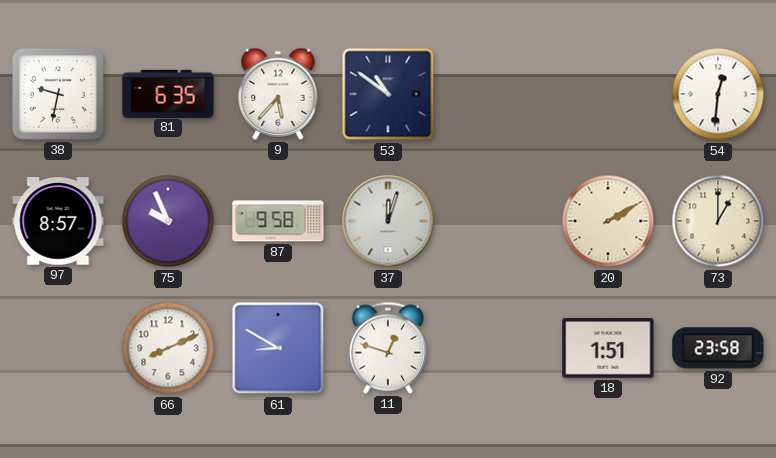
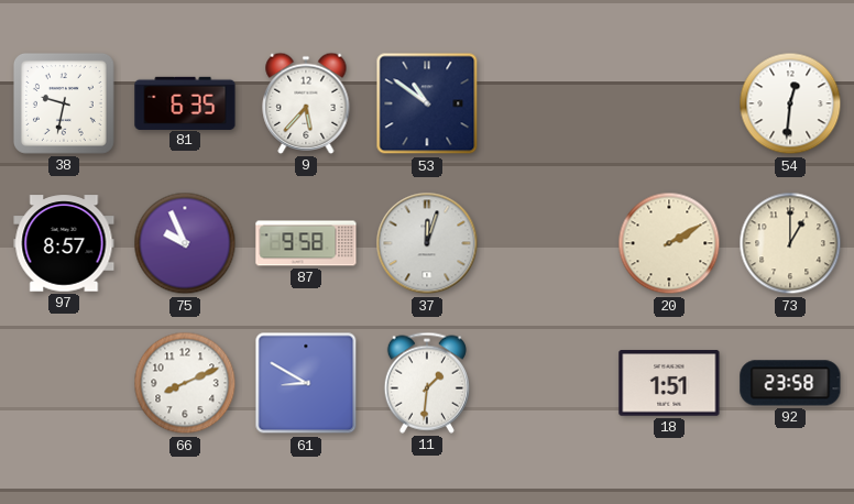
11: 12:48 -> 1:31 (427, 383)
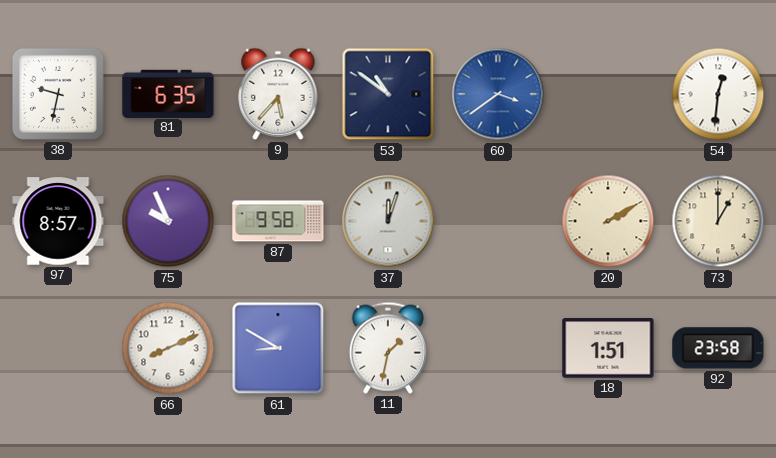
60: none -> 3:39 (498, 94)
11: 1:31 -> 1:32 (388, 348)
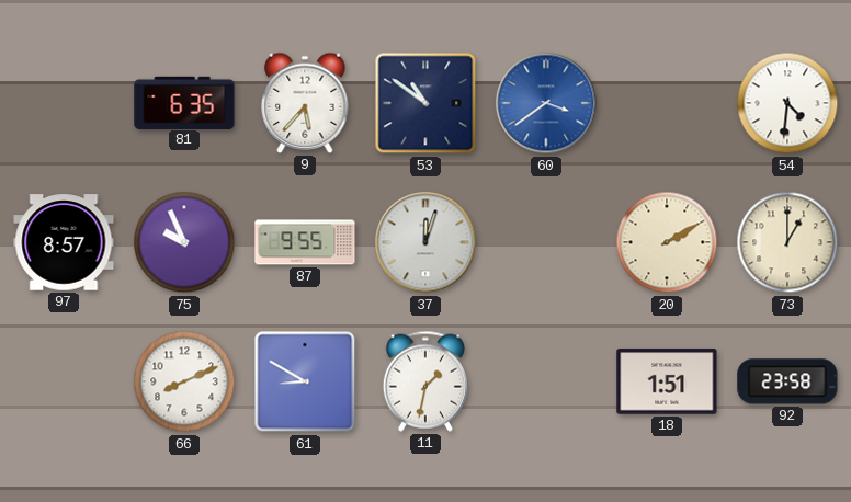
38: 9:32 -> none (58, 94)
54: 12:31 -> 4:31 (787, 103)
87: 9:58 -> 9:55 (305, 242)
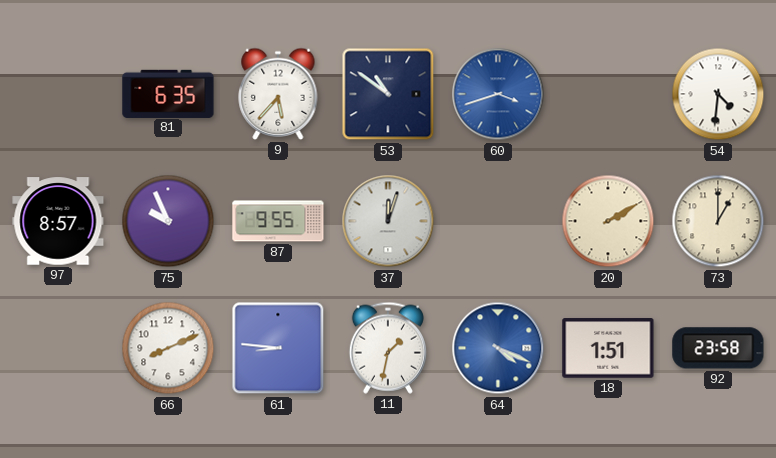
60: 3:39 -> 3:42 (498, 94)
61: 8:50 -> 8:46 (278, 348)
64: none -> 4:19 (498, 348)
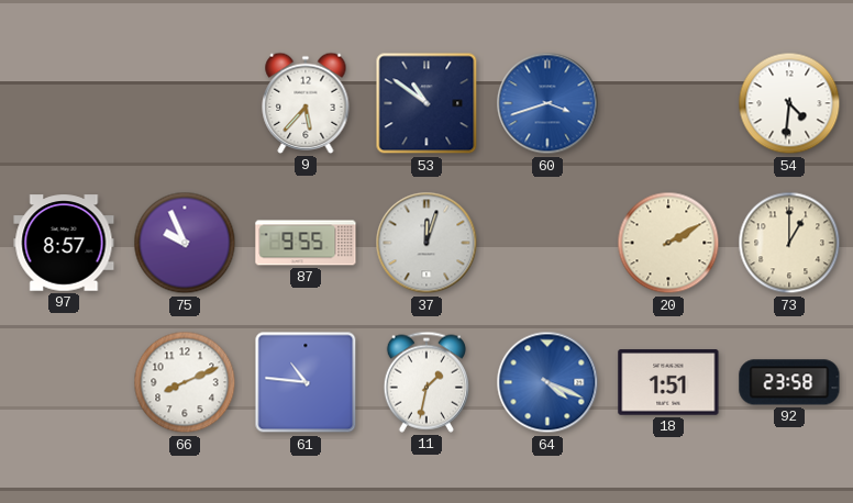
81: 6:35 -> none (168, 93)
61: 8:46 -> 10:46 (306, 382)
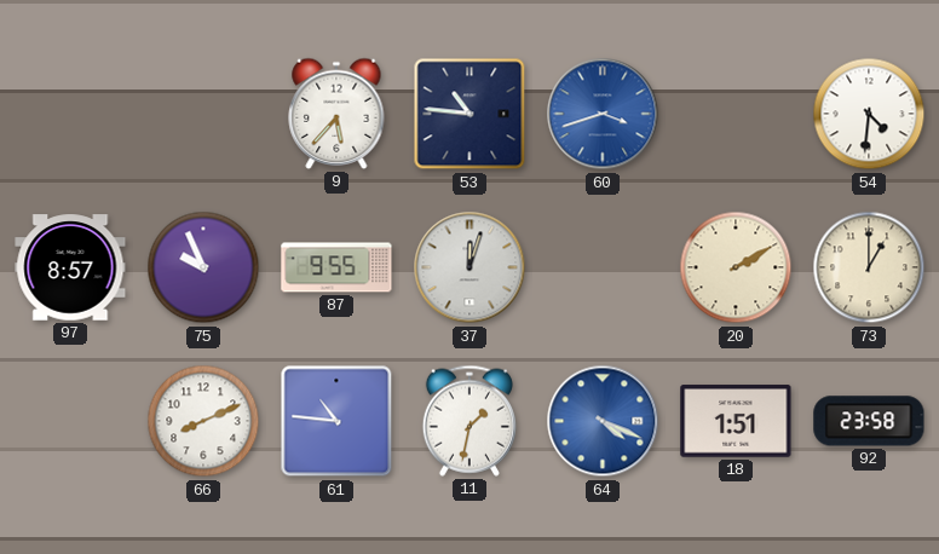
53: 10:51 -> 10:46 (469, 114)
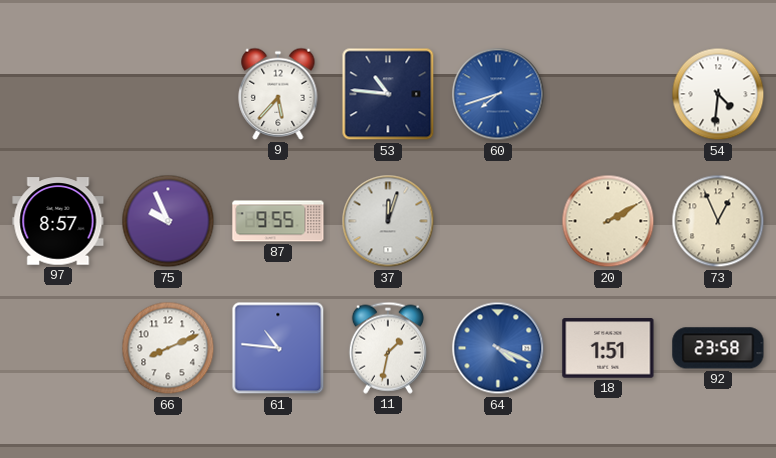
60: 3:42 -> 7:42 (498, 94)
73: 1:00 -> 12:56 (718, 221)
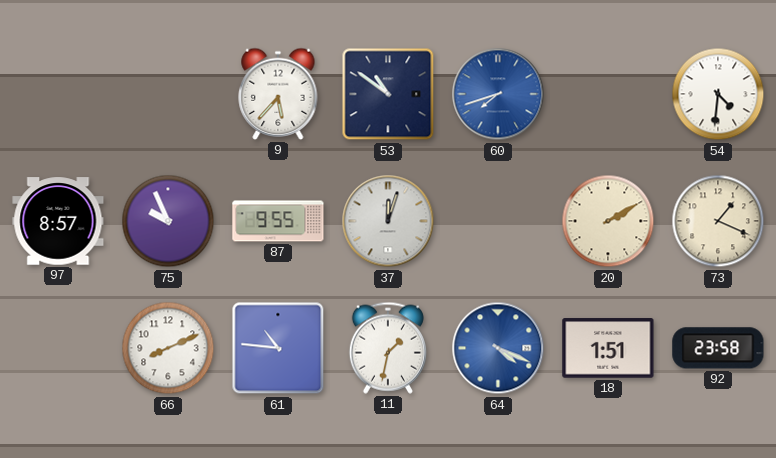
53: 10:46 -> 10:51 (388, 94)
73: 12:56 -> 1:19 (718, 221)
